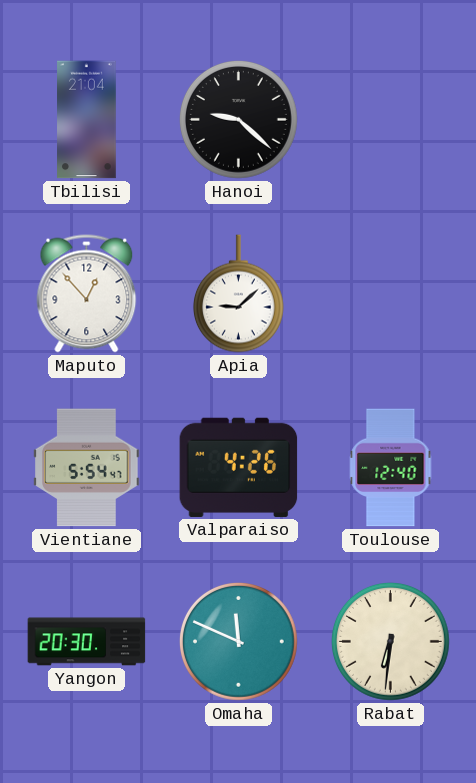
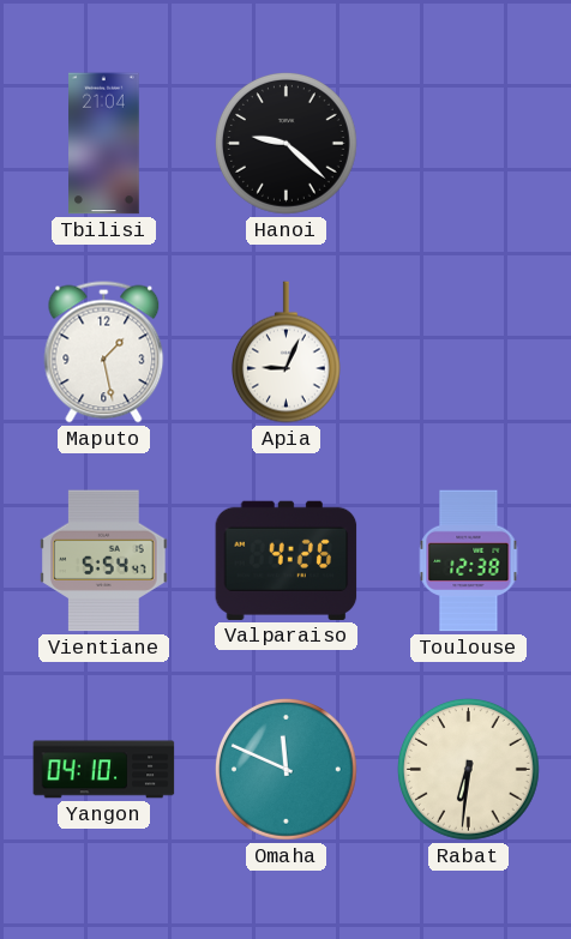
Maputo: 12:53 -> 1:28 (104, 353)
Apia: 9:08 -> 9:04 (285, 353)
Toulouse: 12:40 -> 12:38 (469, 561)
Yangon: 20:30 -> 04:10 (104, 770)
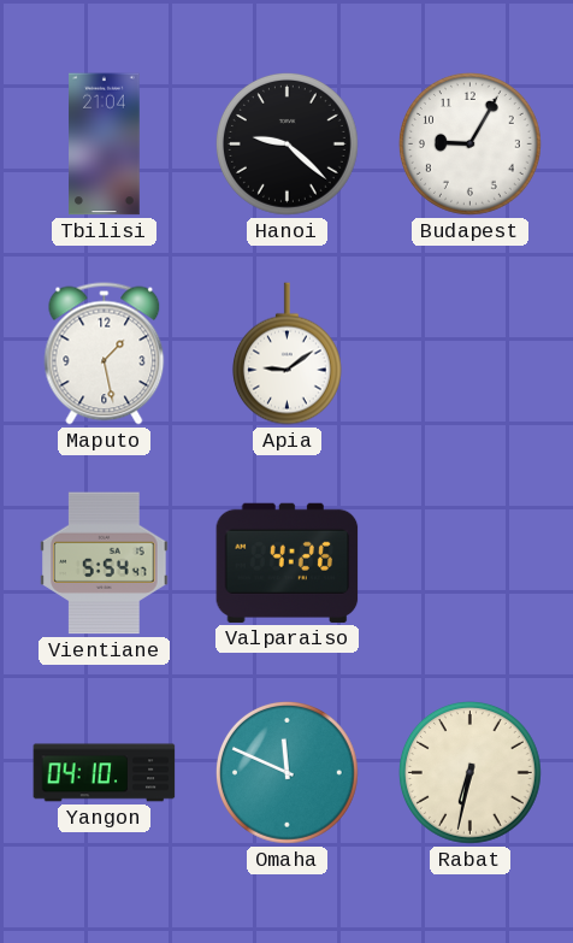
Budapest: none -> 9:05 (471, 145)
Apia: 9:04 -> 9:09 (286, 354)
Toulouse: 12:38 -> none (469, 561)
Rabat: 6:31 -> 6:32 (471, 773)
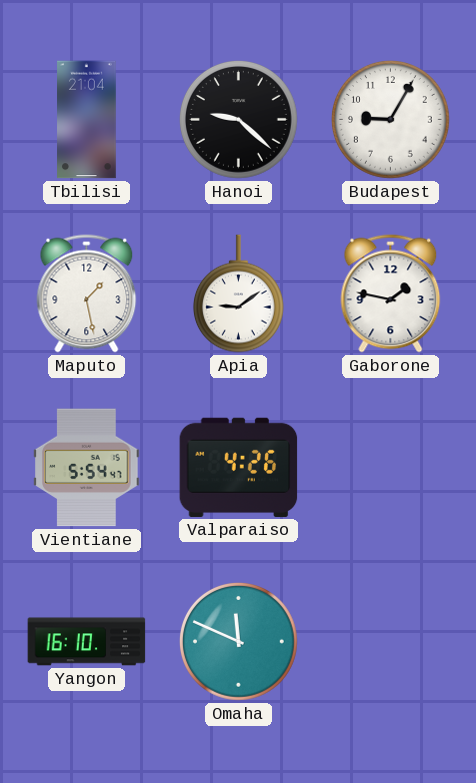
Gaborone: none -> 1:47 (391, 294)
Yangon: 04:10 -> 16:10 (87, 642)
Rabat: 6:32 -> none (471, 773)
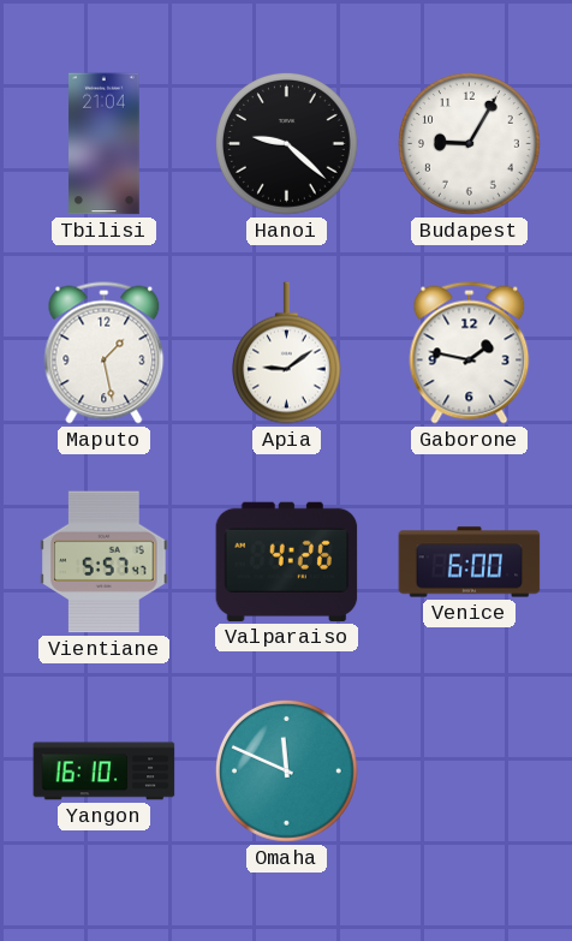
Vientiane: 5:54 -> 5:57 (105, 562)
Venice: none -> 6:00 (470, 562)
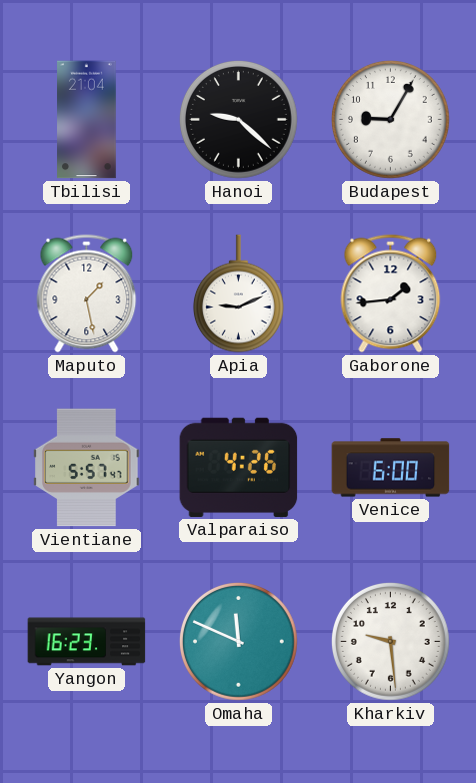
Apia: 9:09 -> 9:11 (238, 294)
Gaborone: 1:47 -> 1:44 (391, 294)
Yangon: 16:10 -> 16:23 (87, 642)
Kharkiv: none -> 9:29 (391, 642)
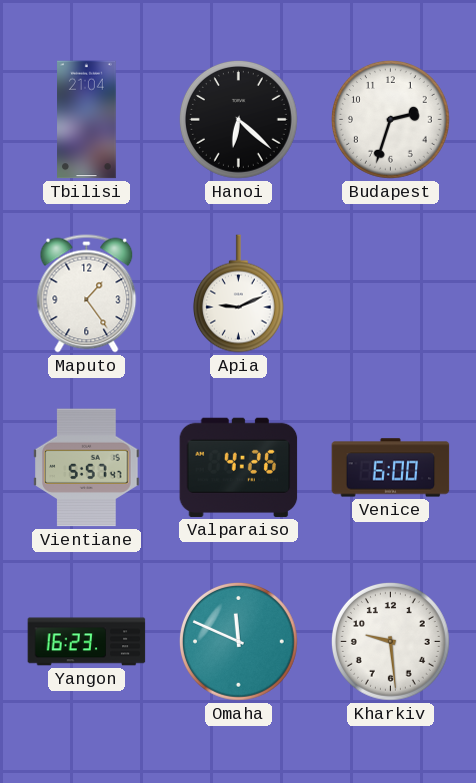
Hanoi: 9:22 -> 6:22 (239, 120)
Budapest: 9:05 -> 2:33 (391, 120)
Maputo: 1:28 -> 1:24 (87, 294)
Gaborone: 1:44 -> none (391, 294)
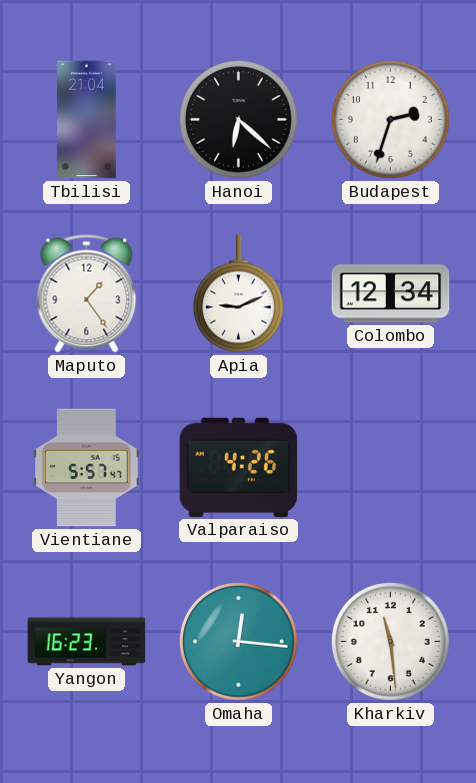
Colombo: none -> 12:34 (391, 294)
Venice: 6:00 -> none (391, 468)
Omaha: 11:49 -> 12:16 (239, 642)
Kharkiv: 9:29 -> 11:29 (391, 642)
